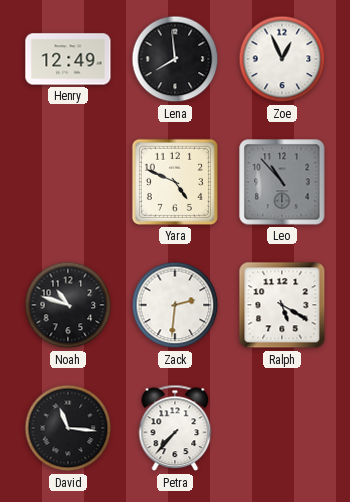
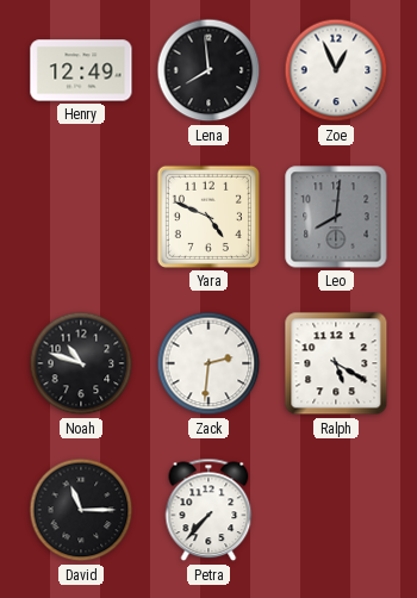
Leo: 10:53 -> 8:01 (336, 217)
David: 11:16 -> 11:15 (81, 510)
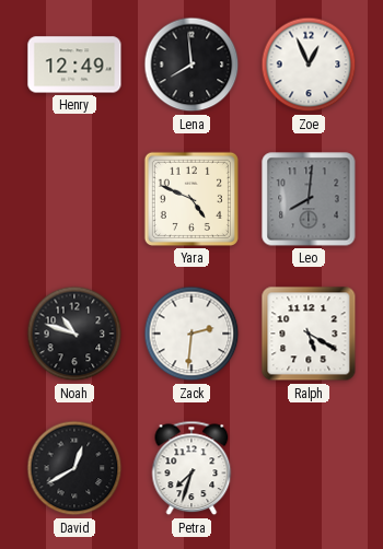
David: 11:15 -> 12:40 (74, 468)
Petra: 7:37 -> 7:33 (191, 468)
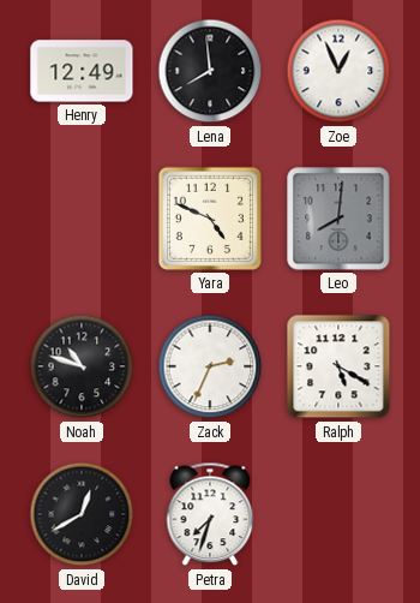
Zack: 2:31 -> 2:34 (210, 366)
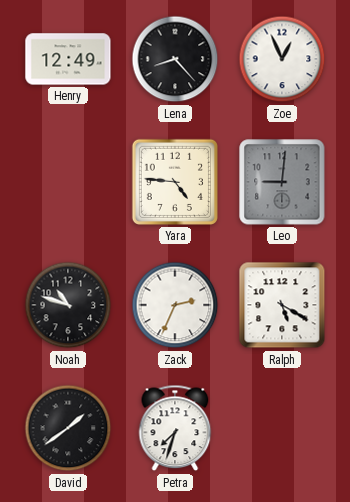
Lena: 7:59 -> 8:23 (175, 59)
Yara: 4:49 -> 4:46 (175, 182)
Leo: 8:01 -> 9:01 (282, 182)
David: 12:40 -> 1:39 (68, 428)
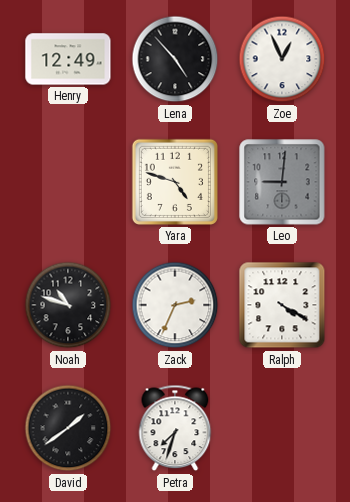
Lena: 8:23 -> 4:53 (175, 59)
Yara: 4:46 -> 4:48 (175, 182)
Ralph: 5:20 -> 4:20 (282, 305)
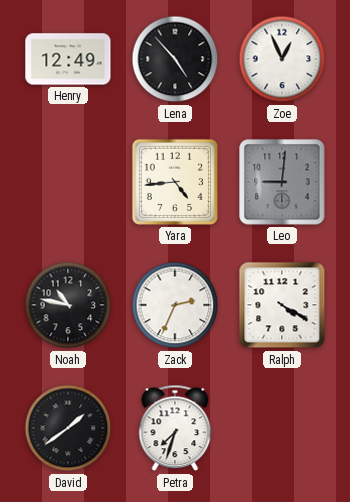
Yara: 4:48 -> 4:44 (175, 182)
Noah: 10:48 -> 10:47 (68, 305)
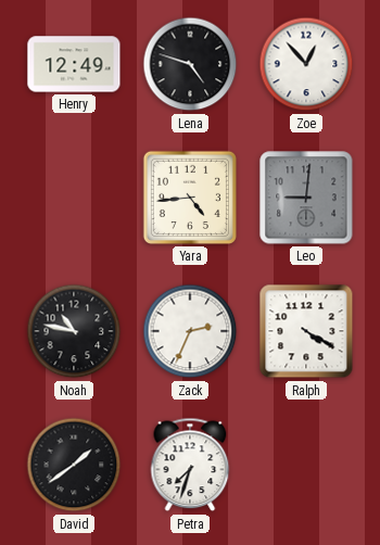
Lena: 4:53 -> 4:48 (190, 64)
Zoe: 12:56 -> 12:53 (306, 64)
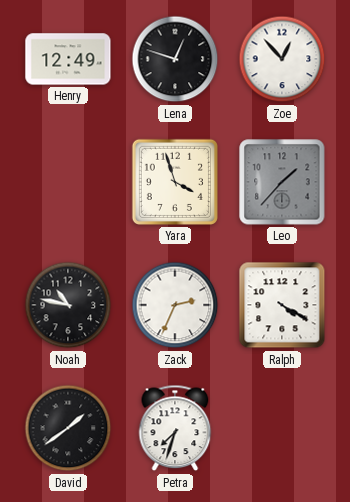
Lena: 4:48 -> 12:48 (175, 59)
Yara: 4:44 -> 3:57 (175, 182)
Leo: 9:01 -> 1:37 (282, 182)
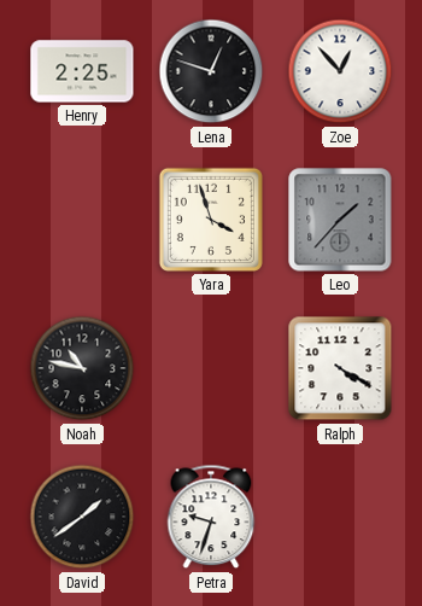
Henry: 12:49 -> 2:25 (82, 71)
Zack: 2:34 -> none (175, 305)
Petra: 7:33 -> 9:33 (211, 517)
